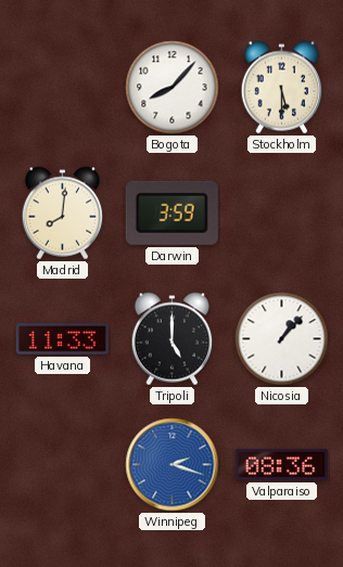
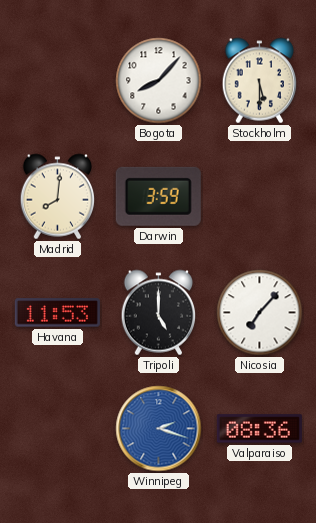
Havana: 11:33 -> 11:53 (57, 313)
Nicosia: 1:07 -> 7:07 (260, 313)
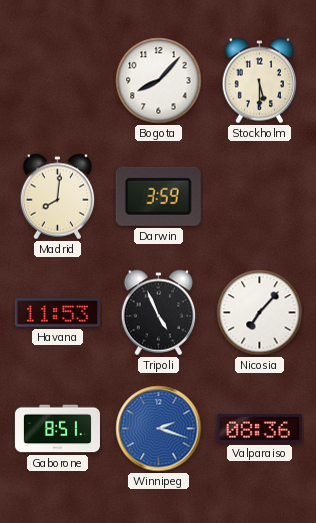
Tripoli: 5:00 -> 4:56 (159, 313)
Gaborone: none -> 8:51 (57, 429)
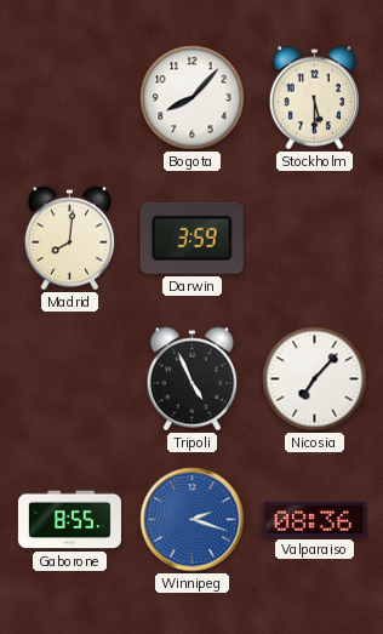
Havana: 11:53 -> none (57, 313)
Gaborone: 8:51 -> 8:55 (69, 520)
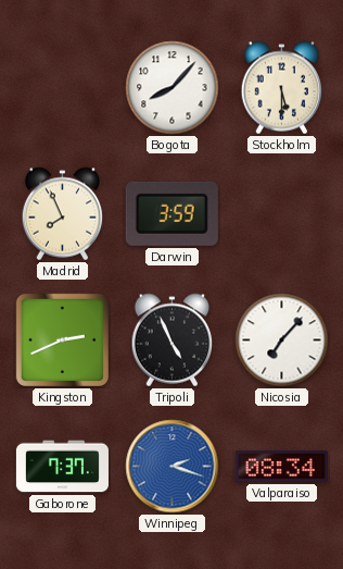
Madrid: 8:01 -> 7:56 (63, 214)
Kingston: none -> 2:41 (62, 339)
Gaborone: 8:55 -> 7:37 (62, 467)
Valparaiso: 08:36 -> 08:34 (281, 467)
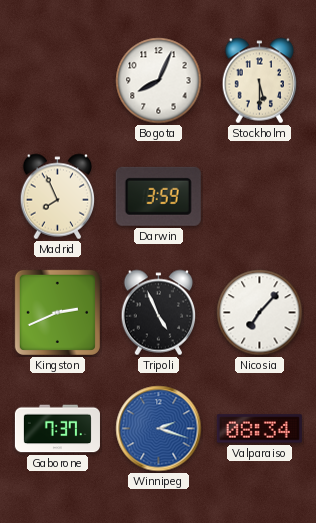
Bogota: 8:07 -> 8:04 (159, 81)
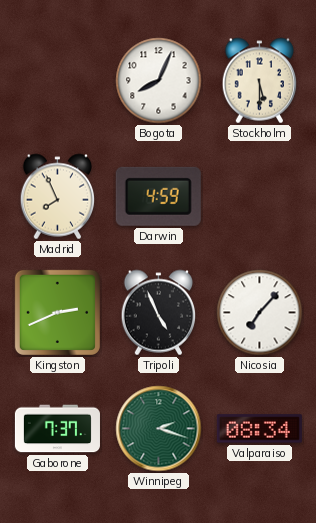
Darwin: 3:59 -> 4:59 (158, 196)
Winnipeg dial: blue -> green (159, 429)
